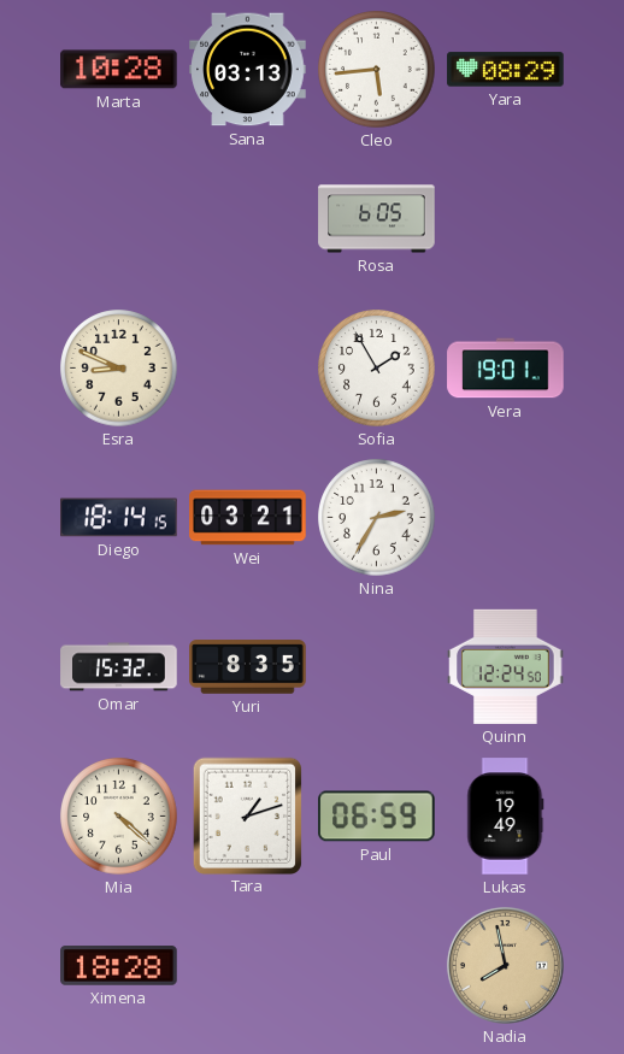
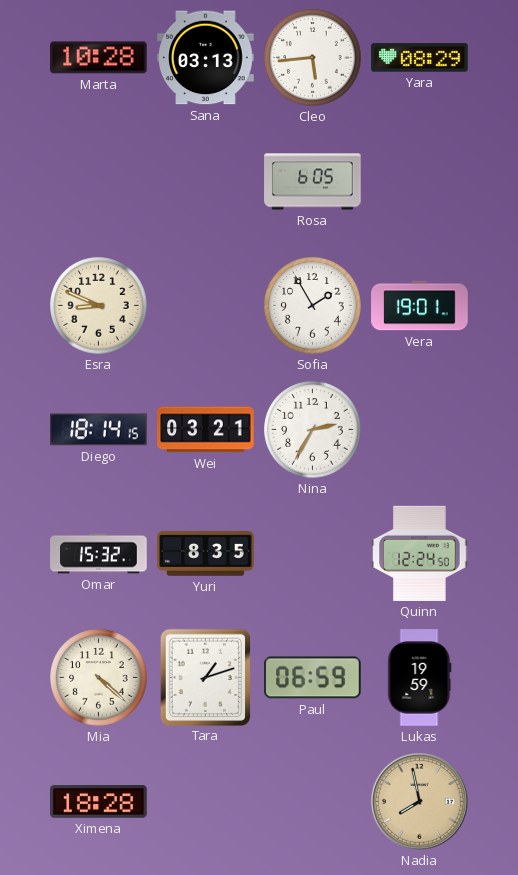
Lukas: 19:49 -> 19:59 (420, 678)
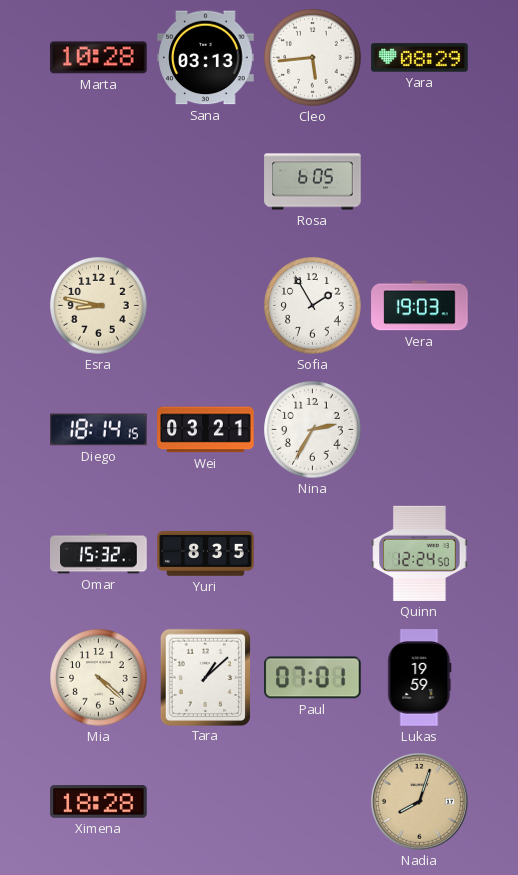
Esra: 8:49 -> 8:47 (99, 306)
Vera: 19:01 -> 19:03 (420, 306)
Tara: 1:12 -> 1:08 (205, 677)
Paul: 06:59 -> 07:01 (313, 678)
Nadia: 7:58 -> 8:03 (419, 801)
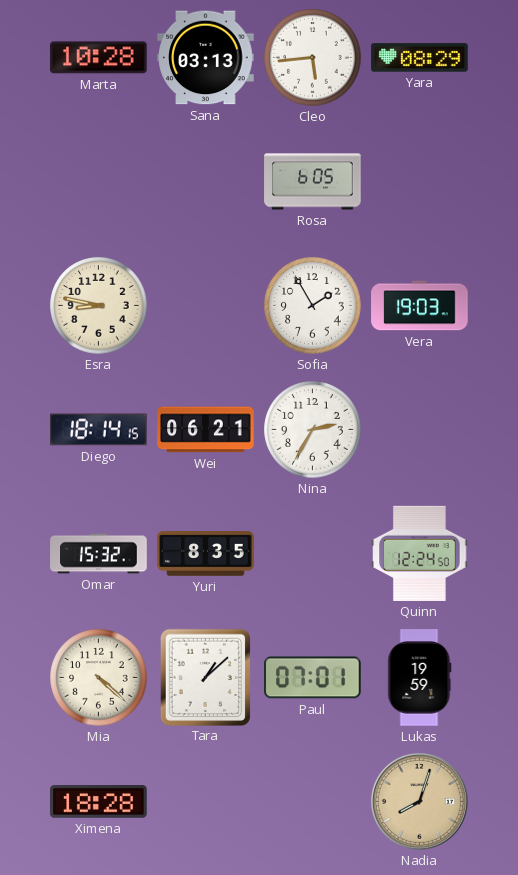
Wei: 03:21 -> 06:21 (206, 430)
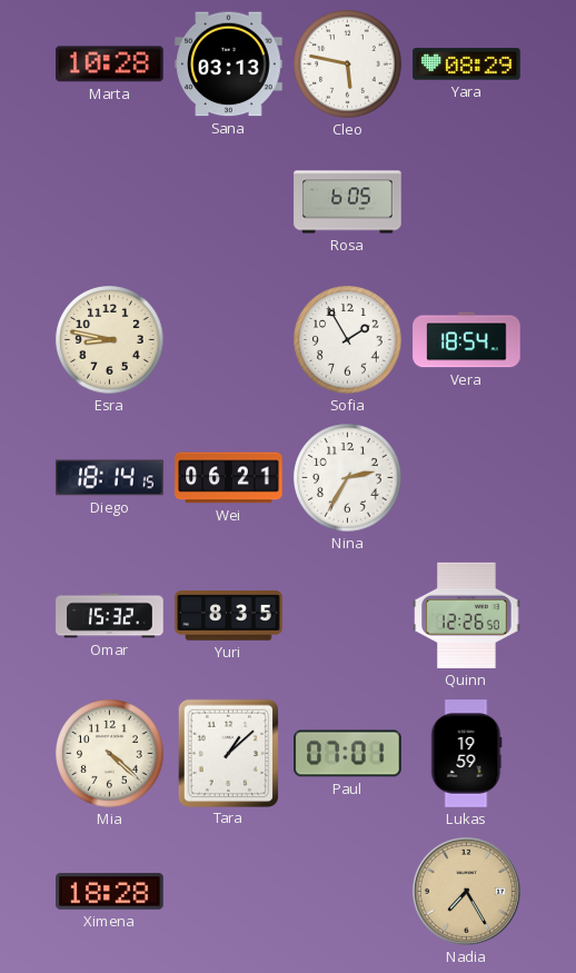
Cleo: 5:44 -> 5:47 (348, 64)
Vera: 19:03 -> 18:54 (467, 340)
Quinn: 12:24 -> 12:26 (467, 615)
Nadia: 8:03 -> 7:25 (466, 891)
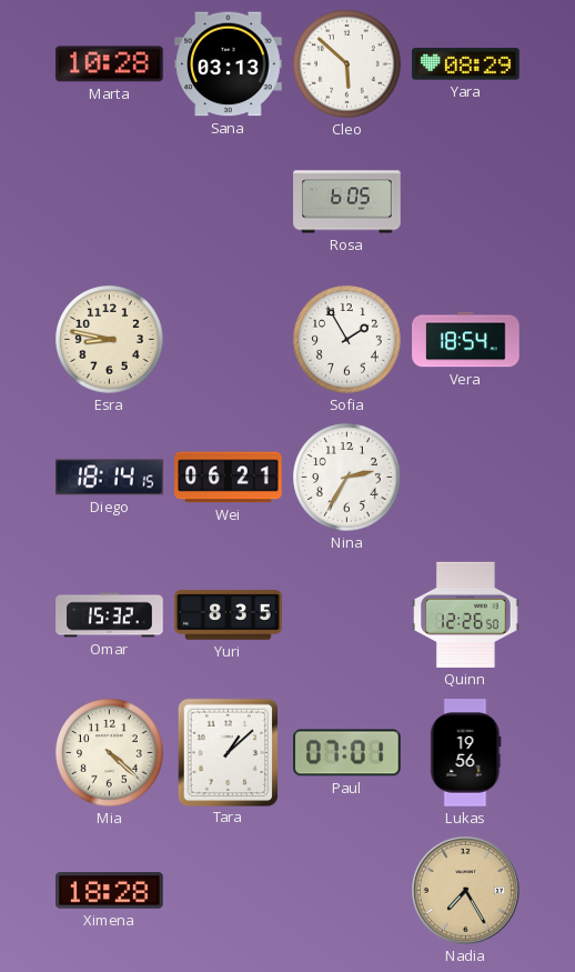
Cleo: 5:47 -> 5:52 (347, 64)
Lukas: 19:59 -> 19:56 (466, 753)
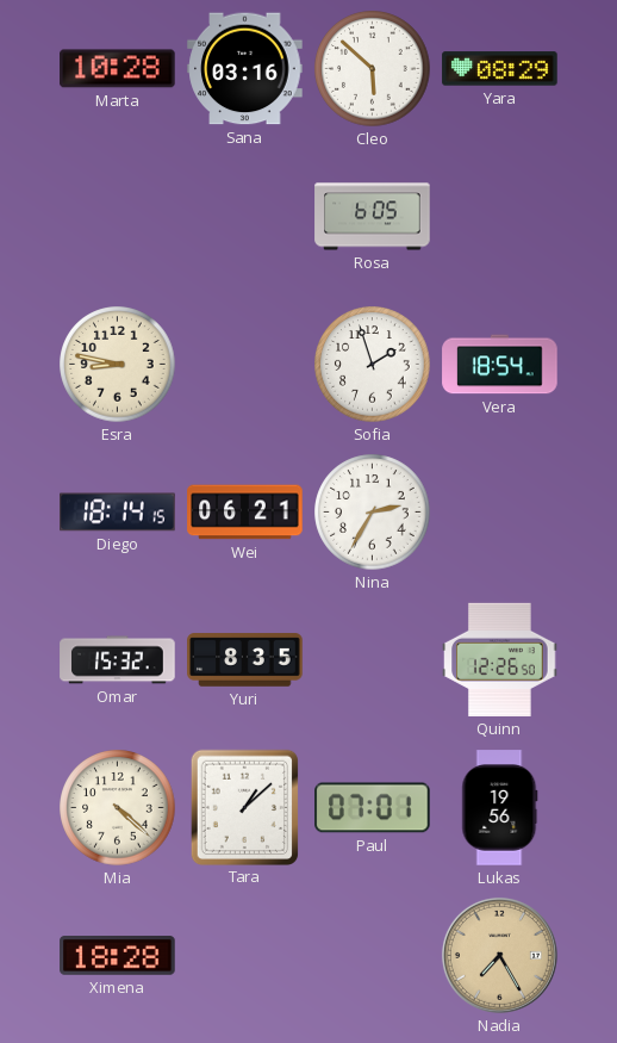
Sana: 03:13 -> 03:16 (245, 69)
Sofia: 1:55 -> 1:57 (373, 365)
